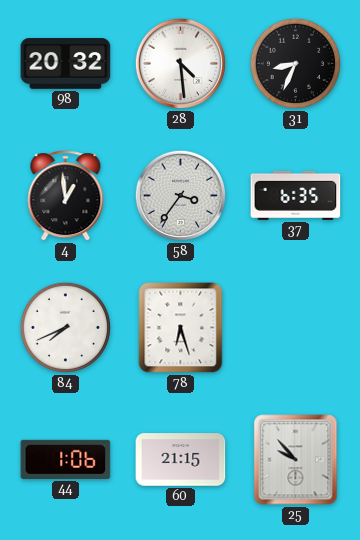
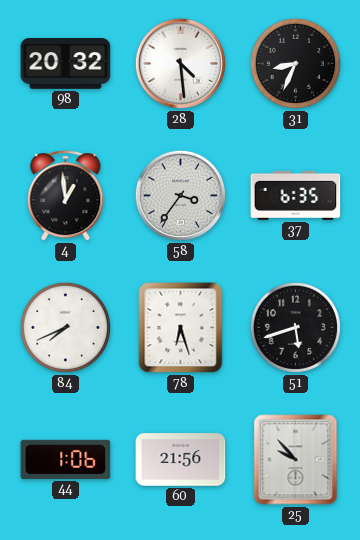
51: none -> 5:42 (295, 327)
60: 21:15 -> 21:56 (181, 460)
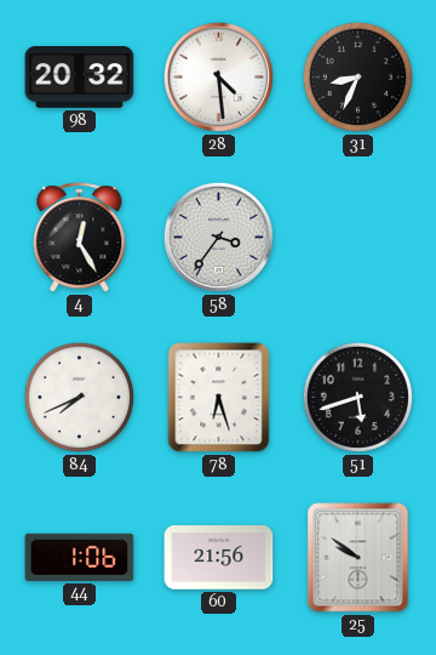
4: 12:59 -> 12:25 (80, 238)
37: 6:35 -> none (296, 195)
25: 9:53 -> 9:51 (358, 558)
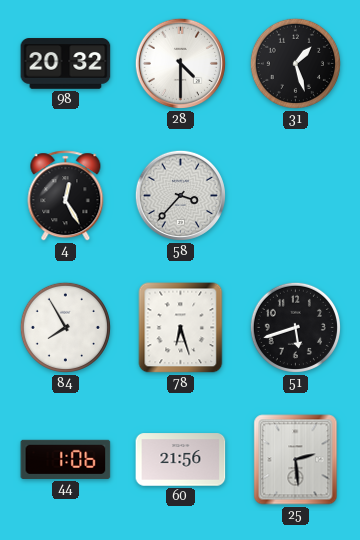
28: 4:29 -> 4:30 (180, 63)
31: 8:34 -> 1:27 (295, 63)
58: 3:36 -> 3:37 (180, 195)
84: 7:41 -> 7:55 (65, 327)
25: 9:51 -> 2:29 (296, 460)
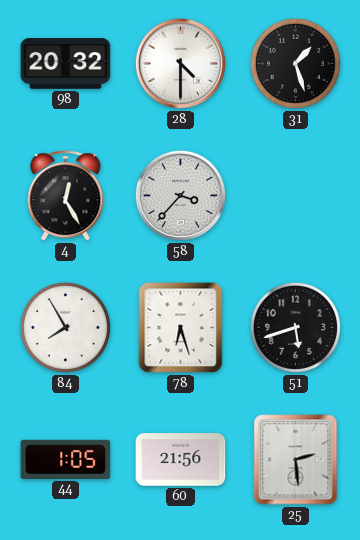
44: 1:06 -> 1:05 (66, 459)
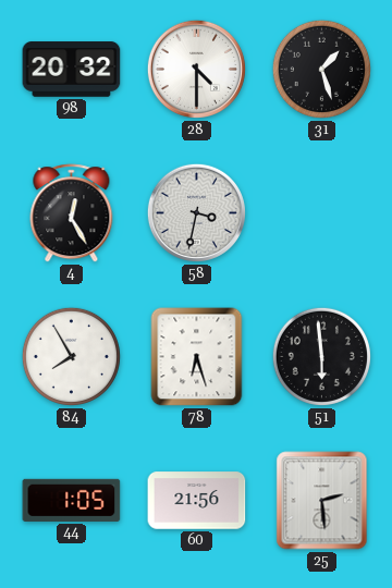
58: 3:37 -> 3:32 (196, 212)
51: 5:42 -> 5:59 (321, 356)
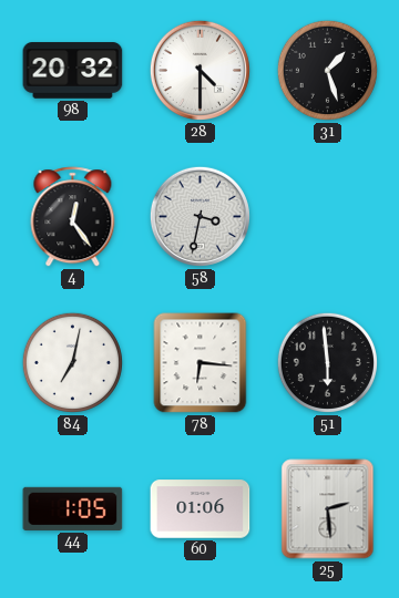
4: 12:25 -> 12:24 (73, 217)
84: 7:55 -> 7:02 (72, 362)
78: 6:27 -> 6:16 (201, 363)
60: 21:56 -> 01:06 (201, 509)
